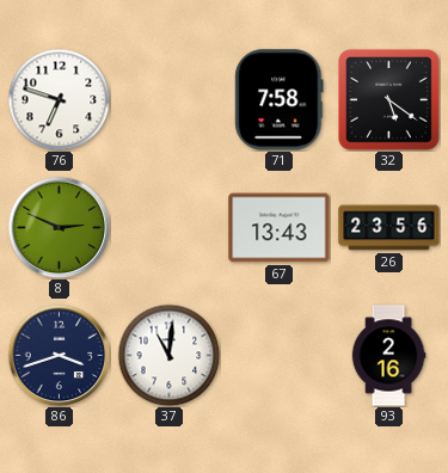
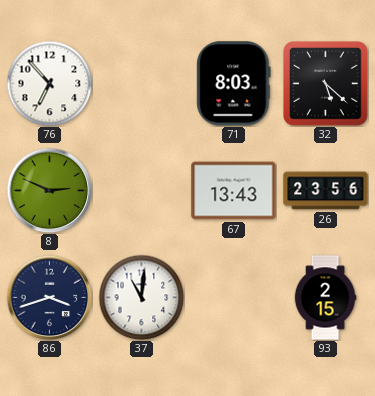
76: 6:48 -> 6:53 (49, 83)
71: 7:58 -> 8:03 (234, 84)
32: 5:21 -> 5:22 (326, 84)
93: 2:16 -> 2:15 (325, 298)
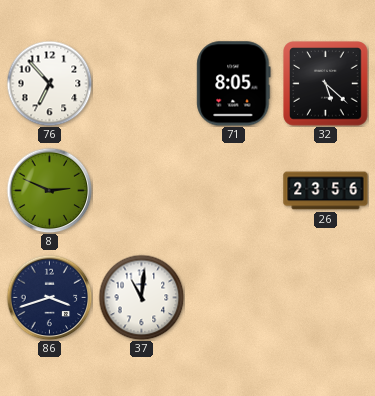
71: 8:03 -> 8:05 (234, 84)
67: 13:43 -> none (234, 191)
93: 2:15 -> none (325, 298)
